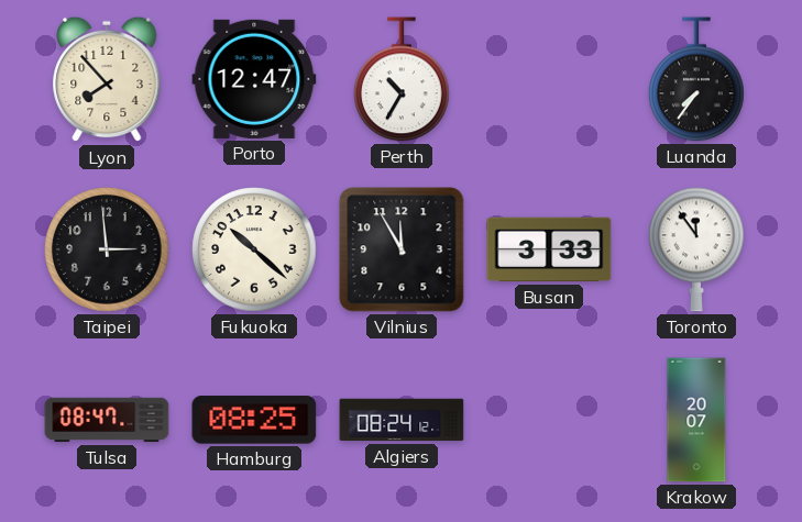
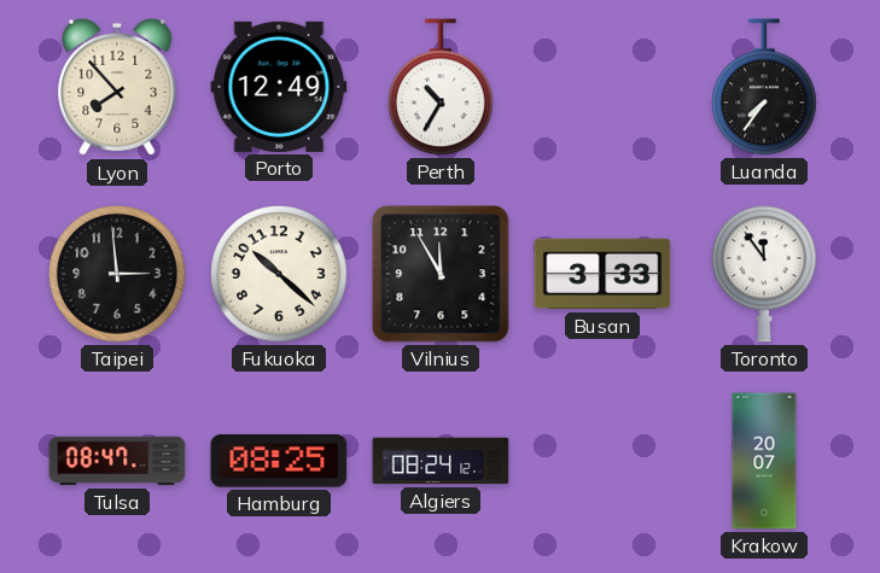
Porto: 12:47 -> 12:49 (279, 87)
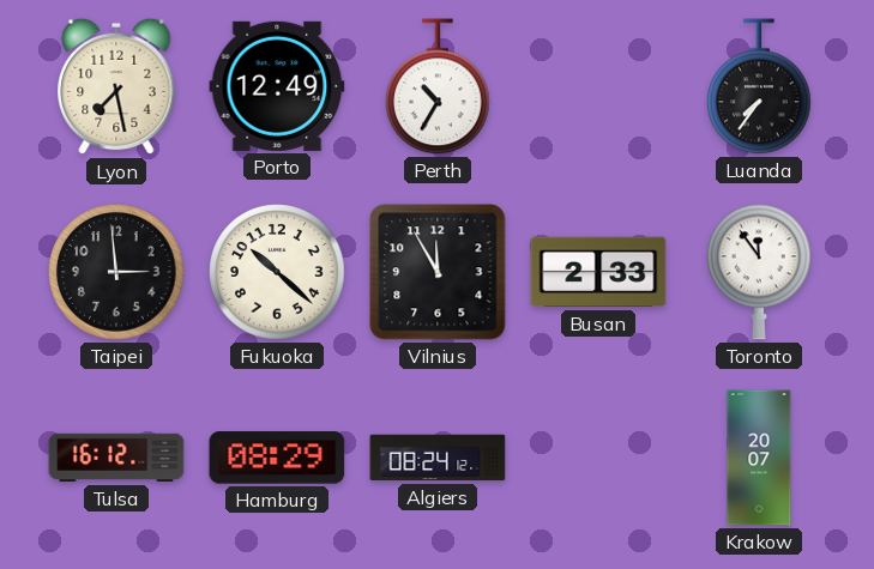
Lyon: 7:53 -> 7:28 (116, 86)
Busan: 3:33 -> 2:33 (598, 272)
Tulsa: 08:47 -> 16:12 (116, 458)
Hamburg: 08:25 -> 08:29 (277, 458)
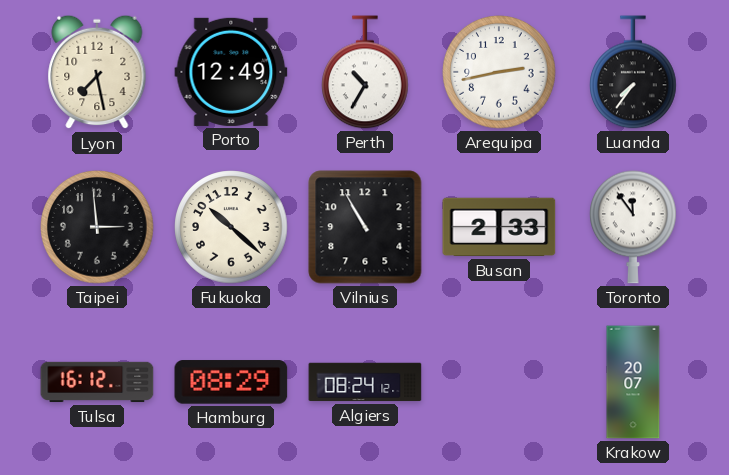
Arequipa: none -> 2:43 (499, 72)
Vilnius: 11:55 -> 10:55 (365, 227)
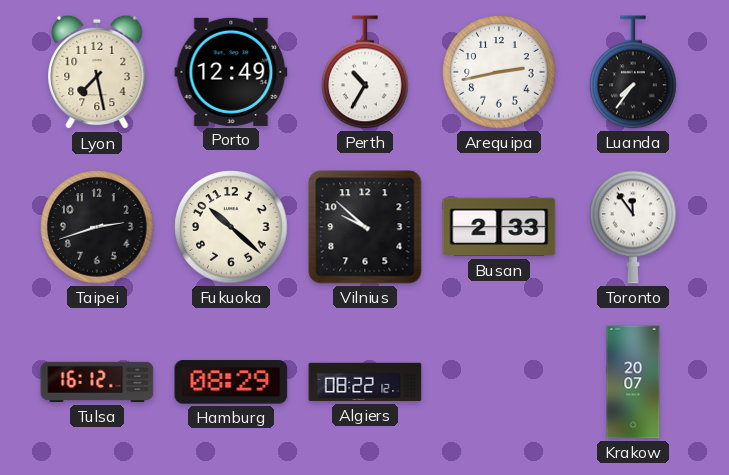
Taipei: 2:59 -> 2:42 (97, 227)
Vilnius: 10:55 -> 9:52 (365, 227)
Algiers: 08:24 -> 08:22 (365, 382)
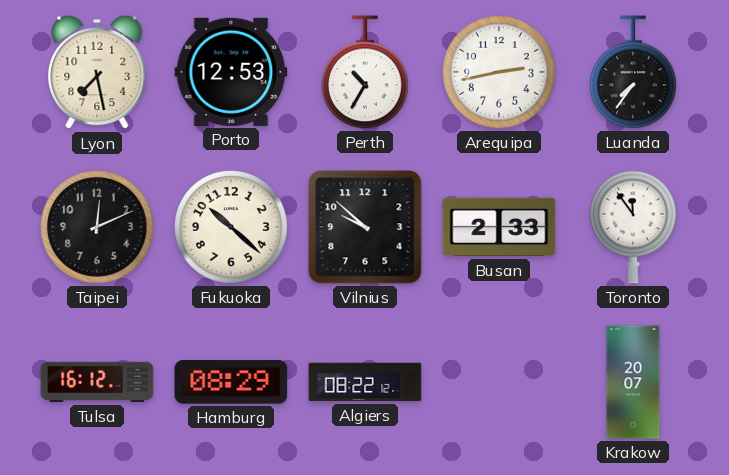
Porto: 12:49 -> 12:53 (231, 72)
Taipei: 2:42 -> 12:11 (97, 227)
